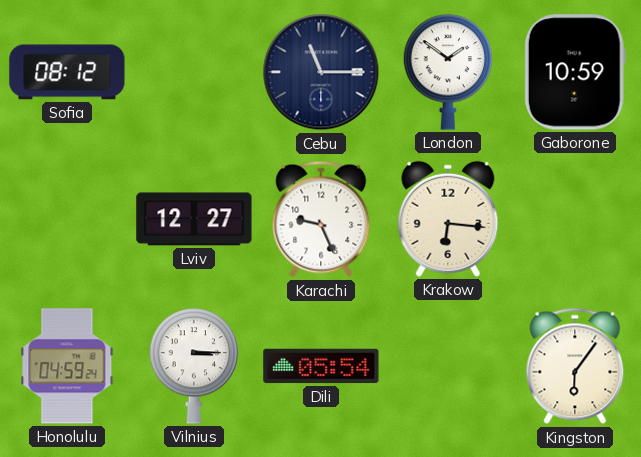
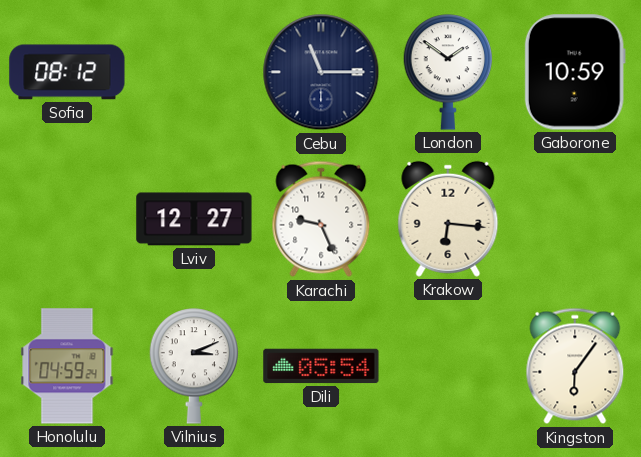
Vilnius: 3:15 -> 3:11 (194, 366)
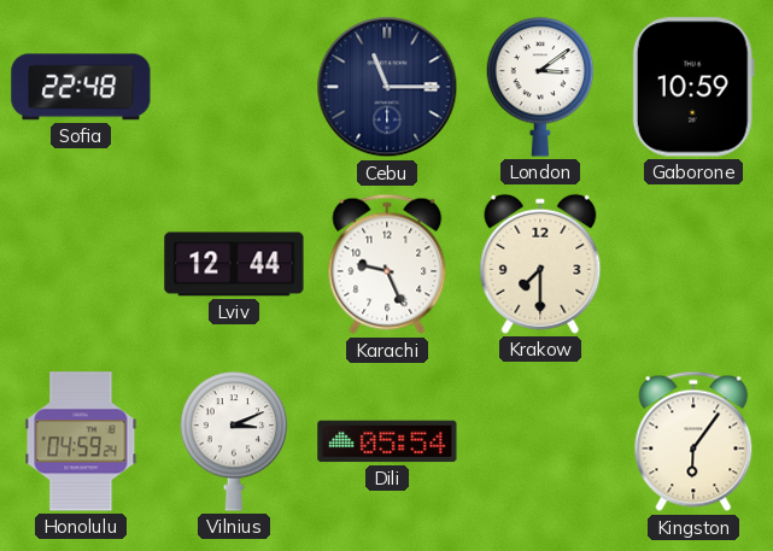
Sofia: 08:12 -> 22:48 (81, 87)
London: 1:51 -> 3:09 (540, 87)
Lviv: 12:27 -> 12:44 (234, 264)
Krakow: 6:16 -> 7:30 (540, 264)
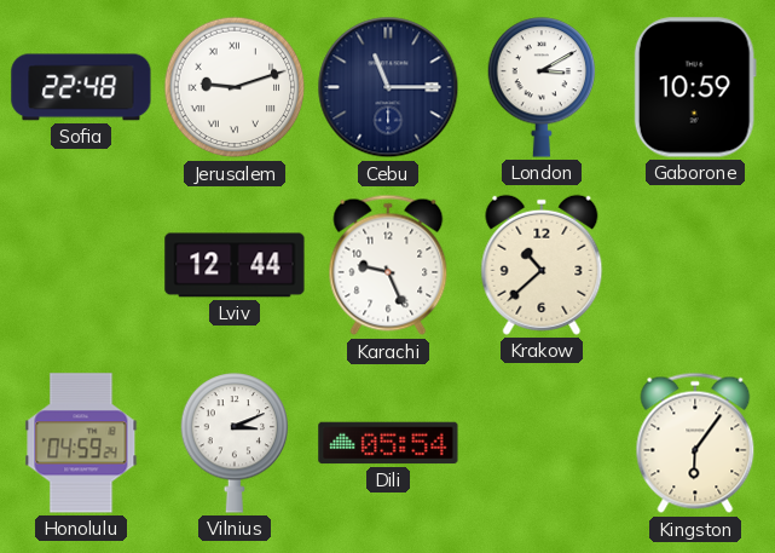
Jerusalem: none -> 9:12 (235, 87)
London: 3:09 -> 3:10 (542, 87)
Krakow: 7:30 -> 10:38 (542, 265)
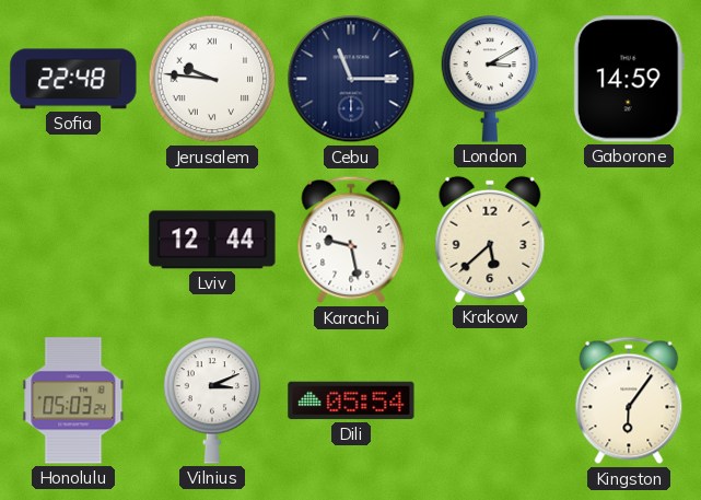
Jerusalem: 9:12 -> 9:46 (212, 79)
Gaborone: 10:59 -> 14:59 (629, 79)
Karachi: 9:26 -> 9:28 (351, 240)
Krakow: 10:38 -> 5:38 (490, 240)
Honolulu: 04:59 -> 05:03 (73, 400)
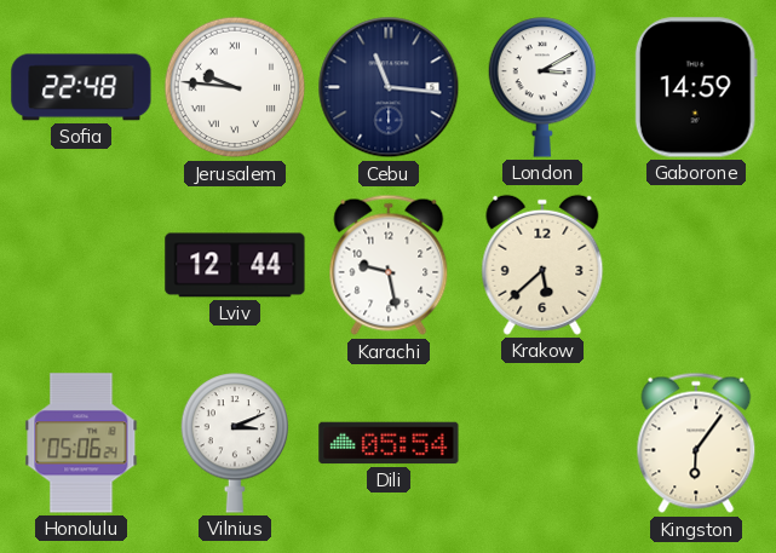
Cebu: 11:15 -> 11:16 (389, 87)
Honolulu: 05:03 -> 05:06 (81, 443)
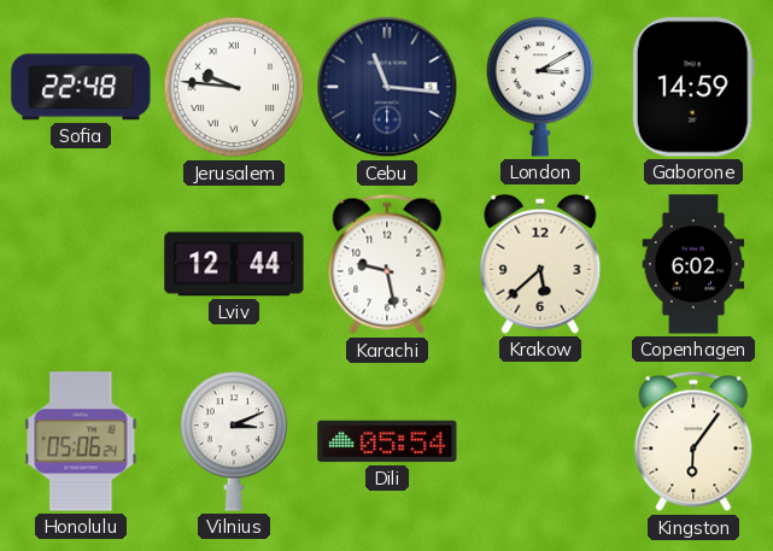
Copenhagen: none -> 6:02 (693, 264)
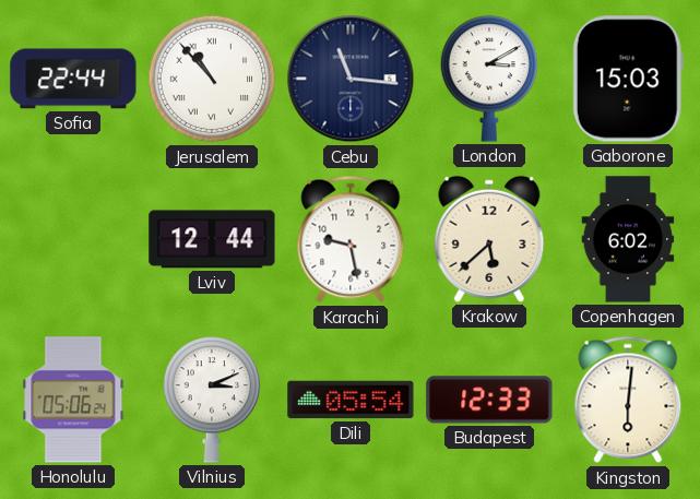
Sofia: 22:48 -> 22:44 (73, 79)
Jerusalem: 9:46 -> 10:53 (212, 79)
Gaborone: 14:59 -> 15:03 (628, 79)
Budapest: none -> 12:33 (489, 400)
Kingston: 6:06 -> 6:01 (628, 400)
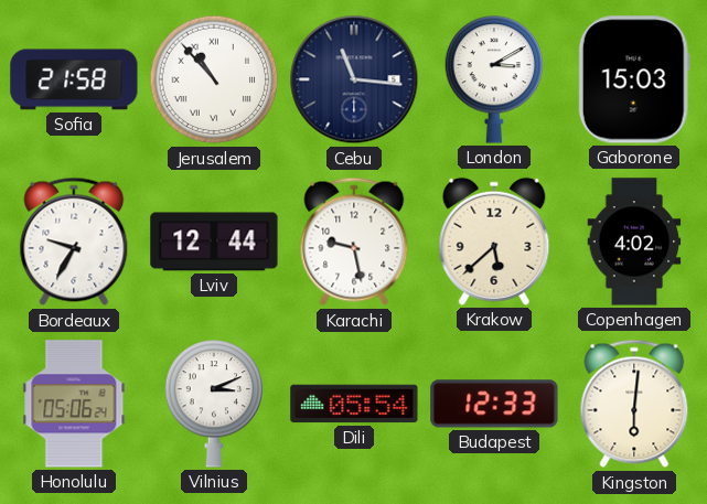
Sofia: 22:44 -> 21:58 (74, 79)
Bordeaux: none -> 9:35 (74, 242)
Copenhagen: 6:02 -> 4:02 (634, 242)
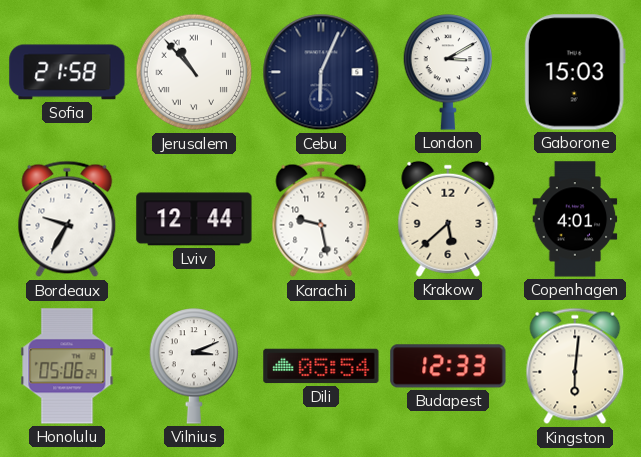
Cebu: 11:16 -> 6:04 (321, 72)
Copenhagen: 4:02 -> 4:01 (575, 219)
